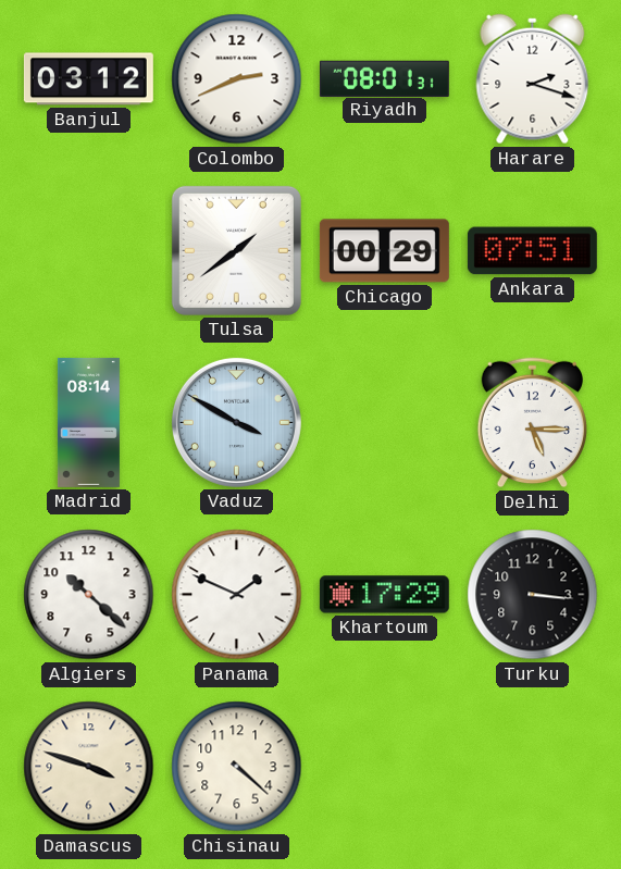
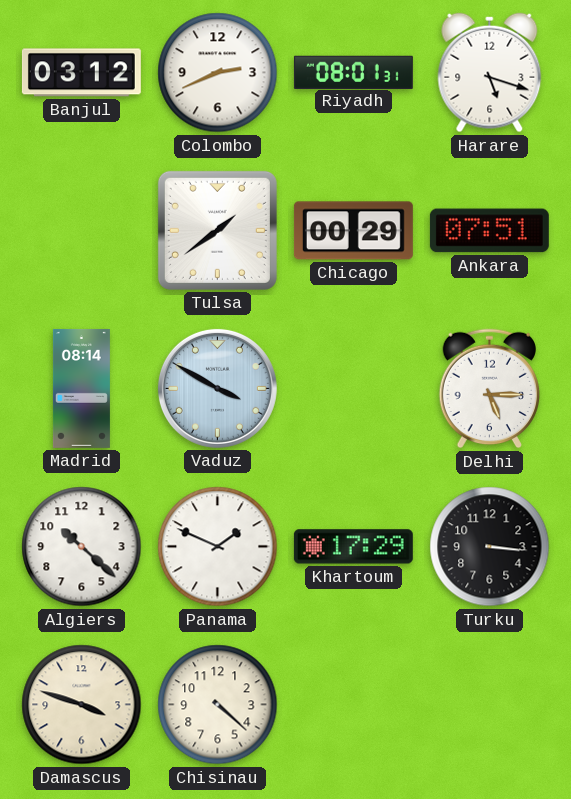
Harare: 2:18 -> 5:18 (490, 73)
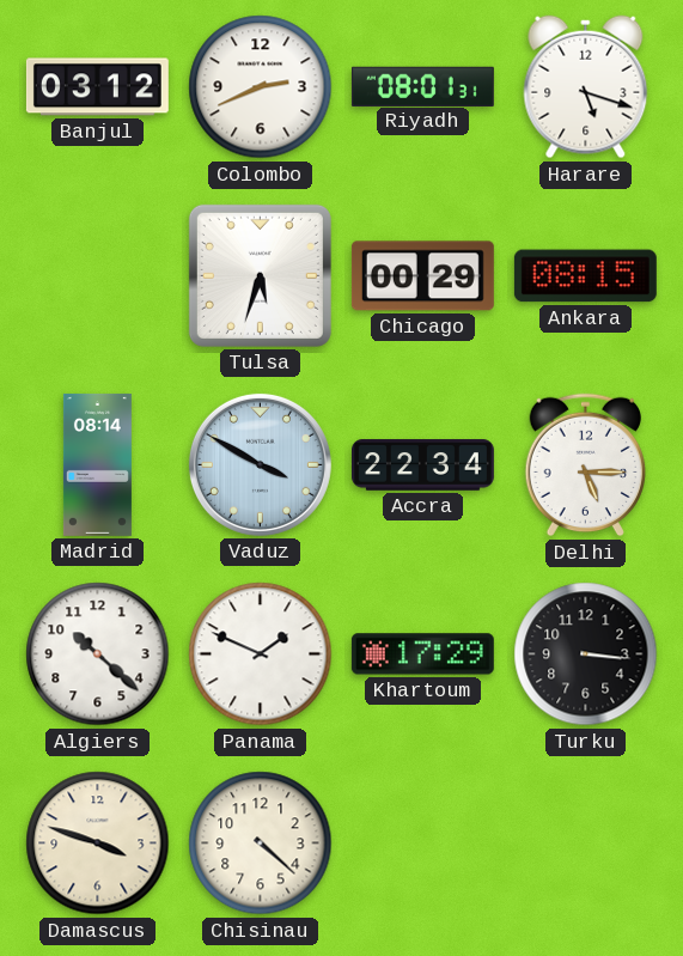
Tulsa: 1:39 -> 5:33 (260, 275)
Ankara: 07:51 -> 08:15 (585, 276)
Accra: none -> 22:34 (422, 465)
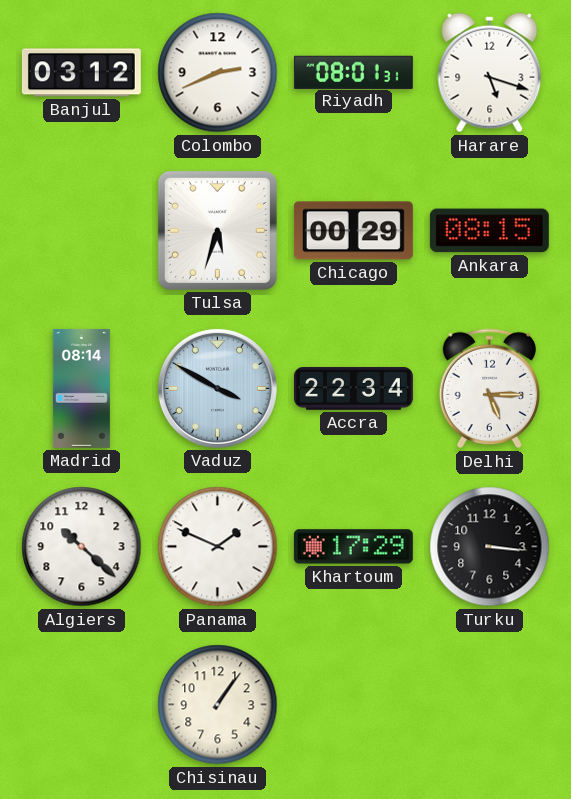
Damascus: 3:48 -> none (98, 844)
Chisinau: 4:22 -> 1:06 (218, 705)
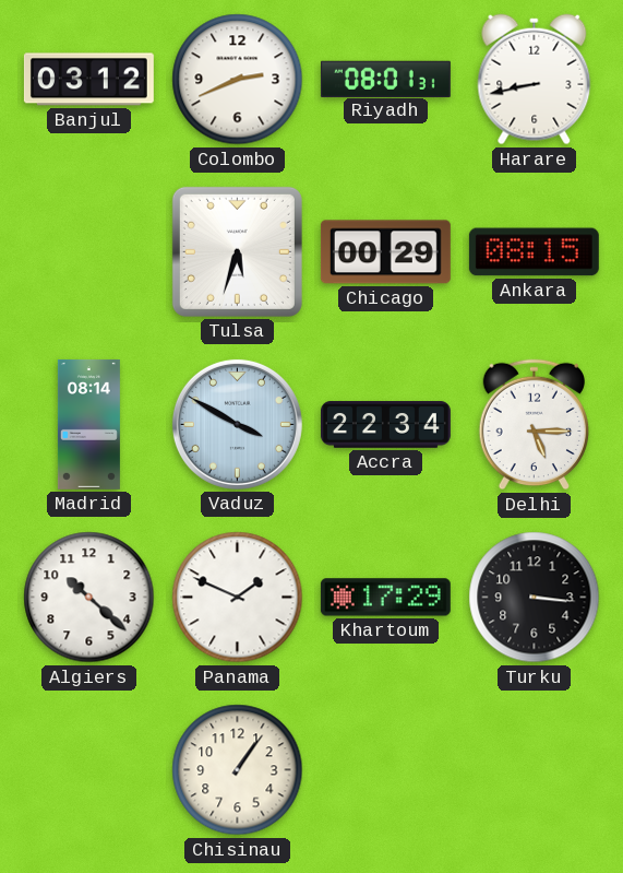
Harare: 5:18 -> 8:43 (535, 80)
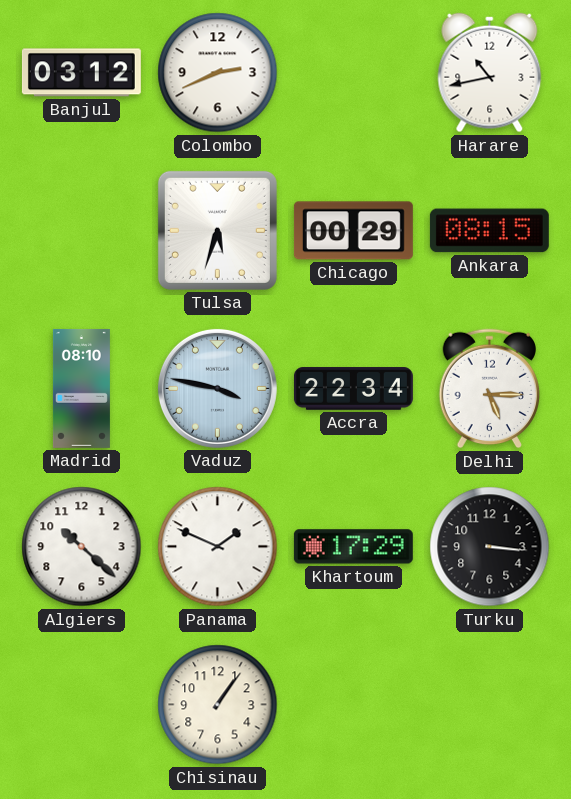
Riyadh: 08:01 -> none (385, 79)
Harare: 8:43 -> 10:43 (490, 73)
Madrid: 08:14 -> 08:10 (81, 388)
Vaduz: 3:50 -> 3:47 (217, 388)
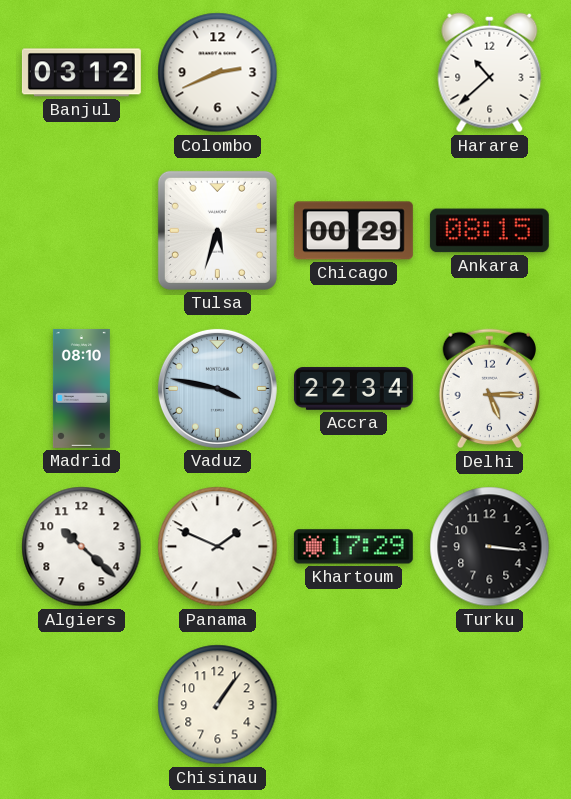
Harare: 10:43 -> 10:38 (490, 73)
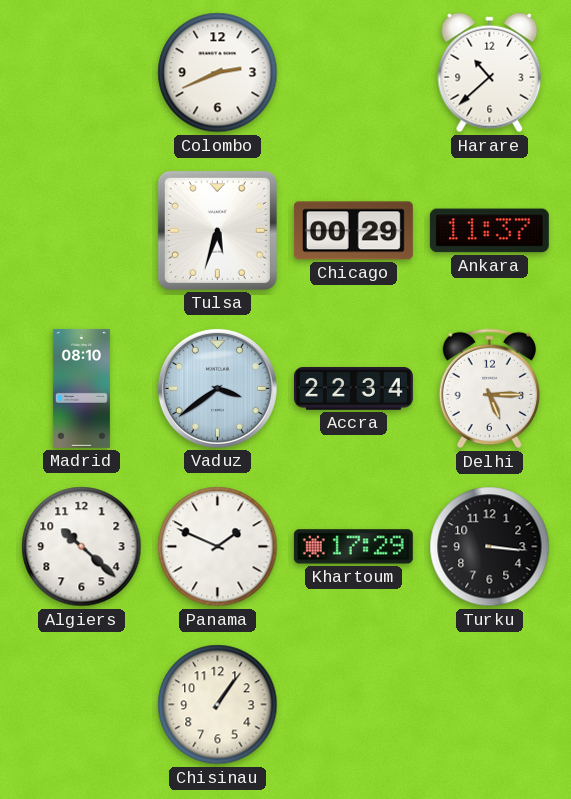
Banjul: 03:12 -> none (81, 73)
Ankara: 08:15 -> 11:37 (489, 231)
Vaduz: 3:47 -> 3:39 (217, 388)
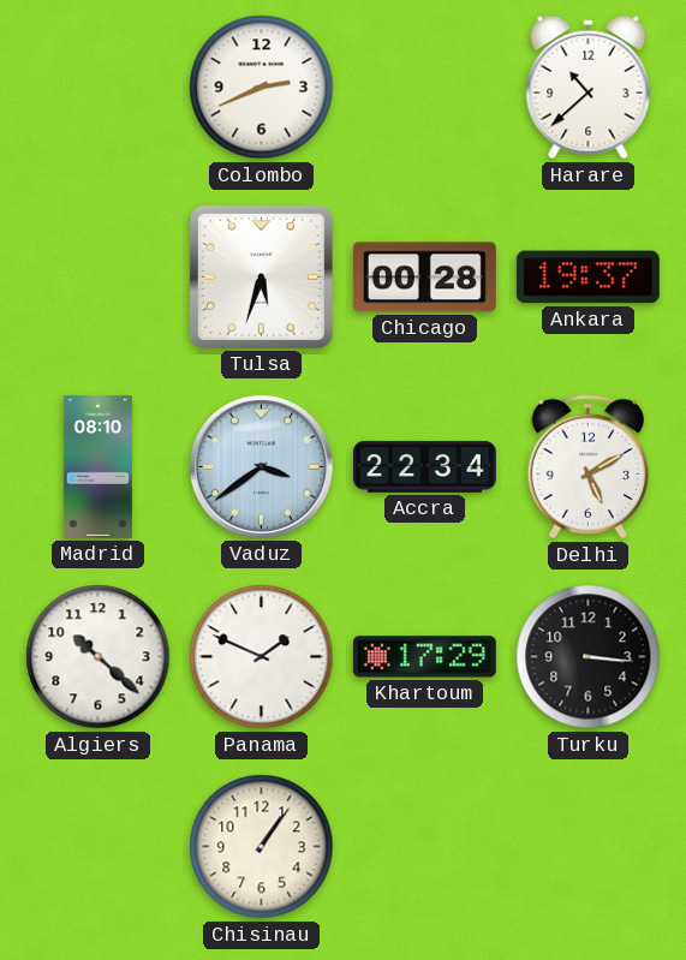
Chicago: 00:29 -> 00:28 (424, 278)
Ankara: 11:37 -> 19:37 (587, 278)
Delhi: 5:15 -> 5:10 (587, 467)
